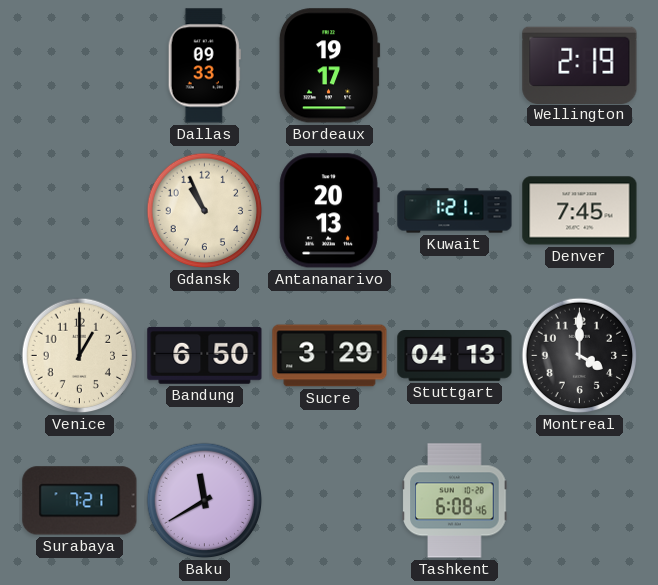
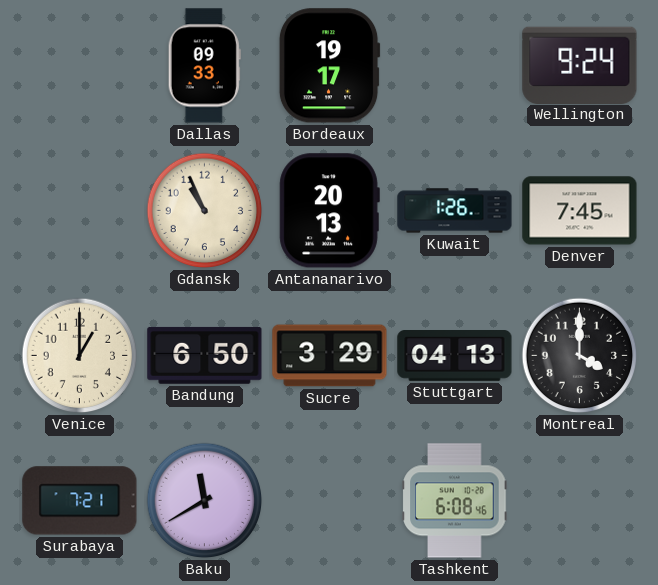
Wellington: 2:19 -> 9:24 (580, 65)
Kuwait: 1:21 -> 1:26 (455, 211)
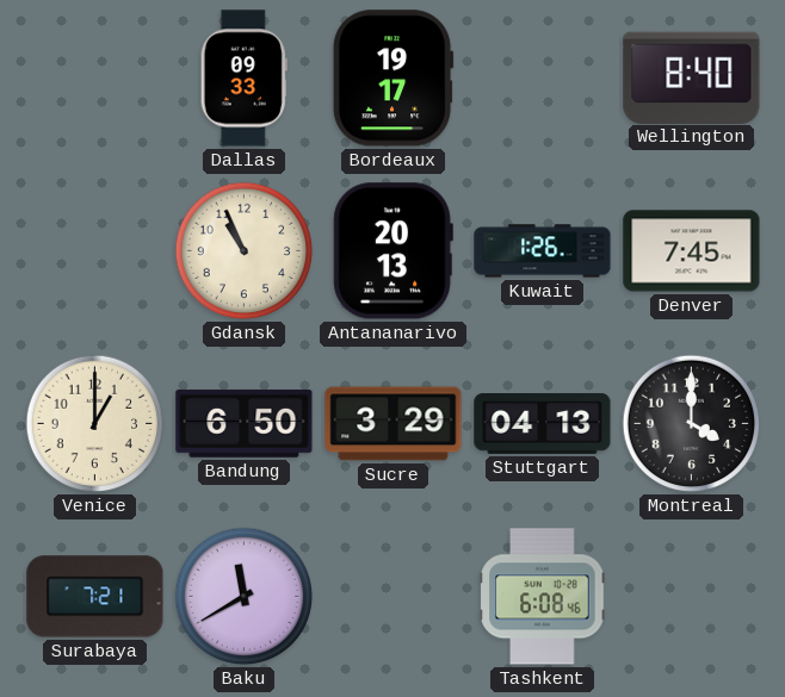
Wellington: 9:24 -> 8:40 (692, 77)
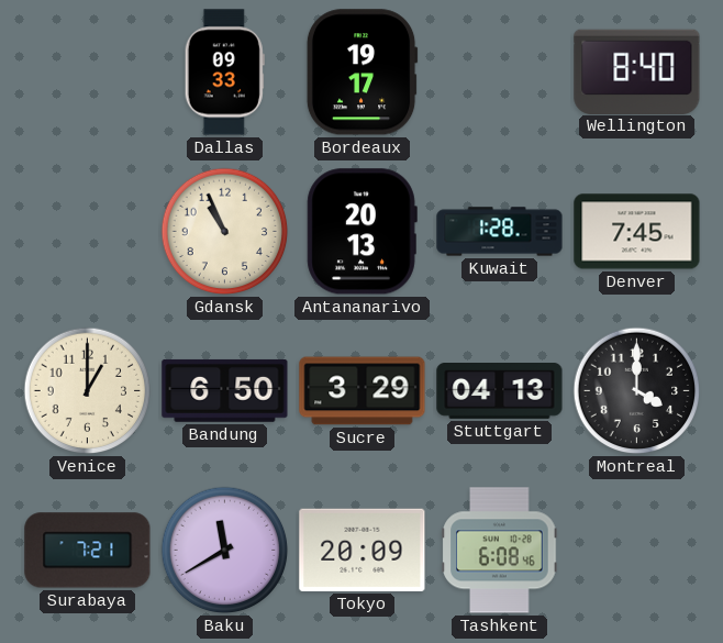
Kuwait: 1:26 -> 1:28 (500, 232)
Tokyo: none -> 20:09 (363, 550)
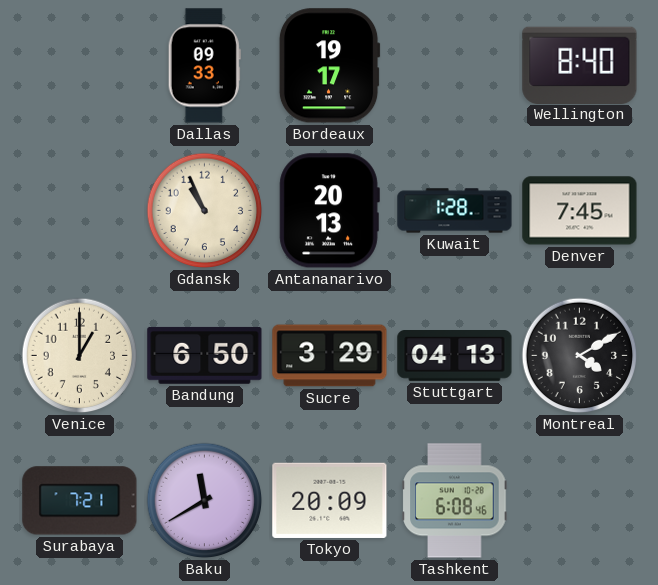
Montreal: 4:00 -> 4:10 (580, 356)
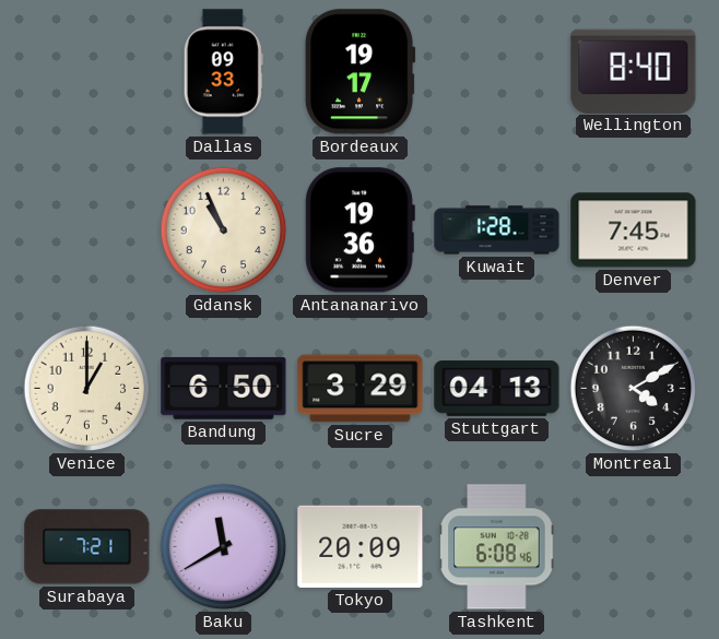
Antananarivo: 20:13 -> 19:36 (360, 230)
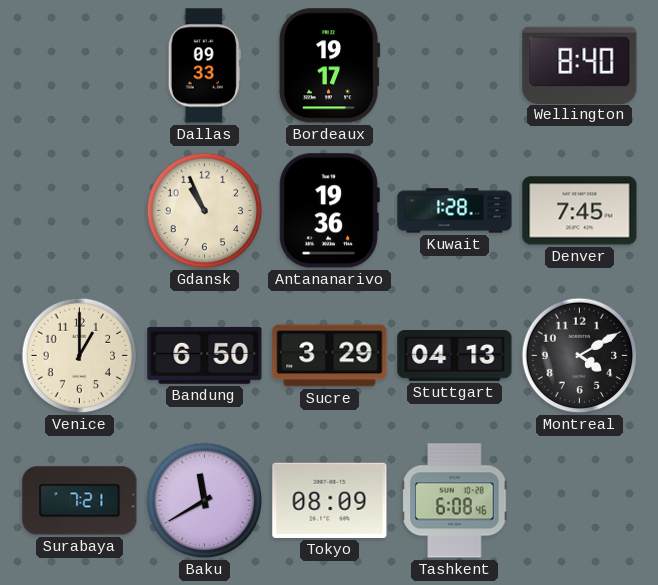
Tokyo: 20:09 -> 08:09 (330, 500)
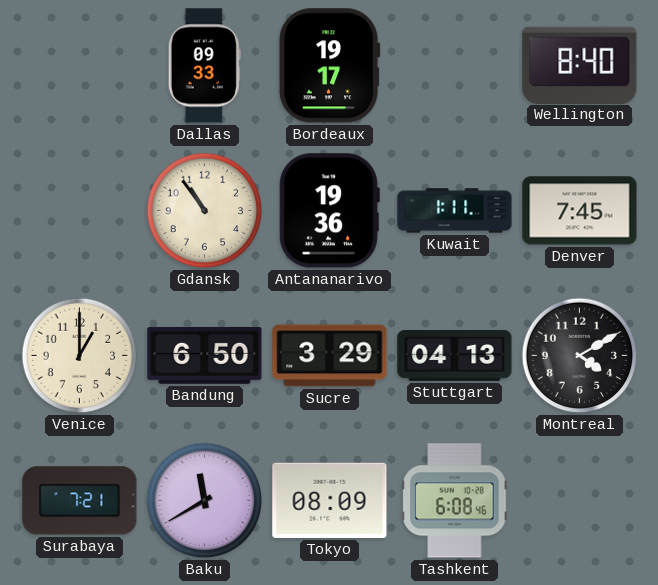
Gdansk: 10:56 -> 10:54 (205, 211)
Kuwait: 1:28 -> 1:11 (455, 211)
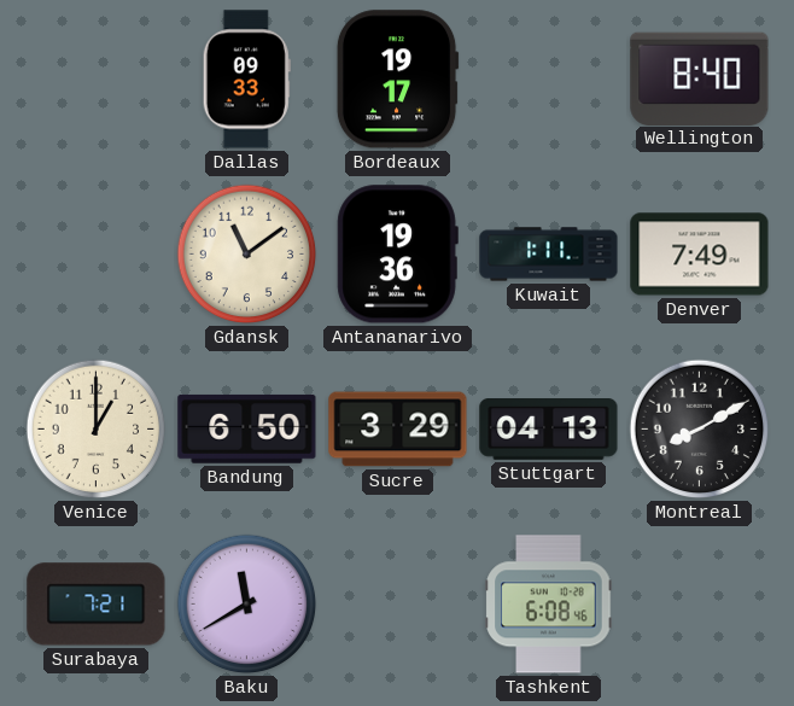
Gdansk: 10:54 -> 11:09 (247, 255)
Denver: 7:45 -> 7:49 (700, 255)
Montreal: 4:10 -> 8:10 (700, 430)
Tokyo: 08:09 -> none (330, 500)
